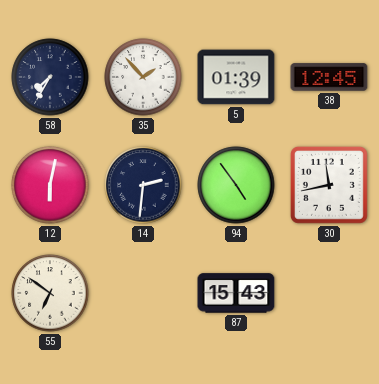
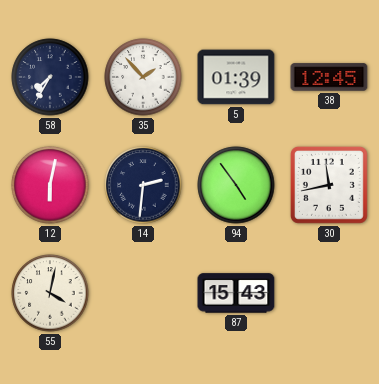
55: 6:51 -> 4:02 (50, 293)
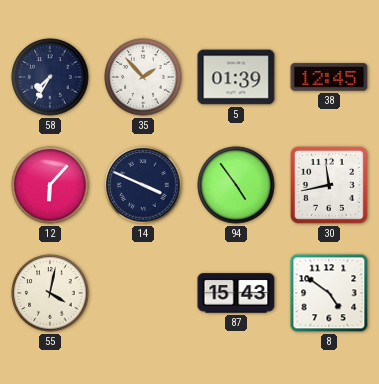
12: 6:02 -> 6:07 (50, 185)
14: 2:31 -> 3:49 (143, 185)
8: none -> 4:51 (329, 293)
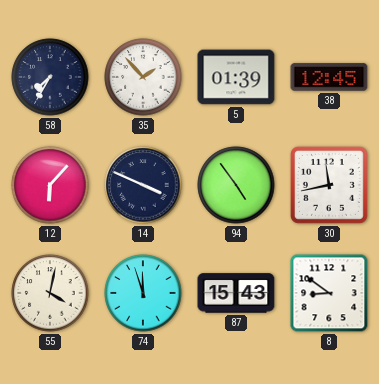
74: none -> 11:57 (143, 293)
8: 4:51 -> 8:51 (329, 293)
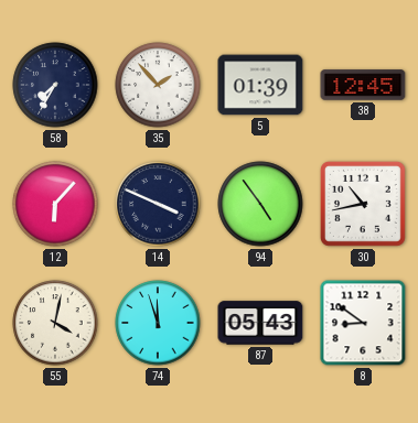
30: 11:43 -> 10:43 (363, 204)
87: 15:43 -> 05:43 (260, 323)
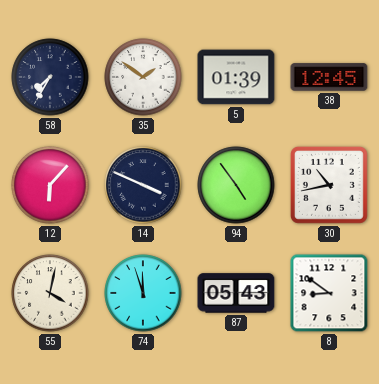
35: 1:53 -> 1:51 (143, 77)
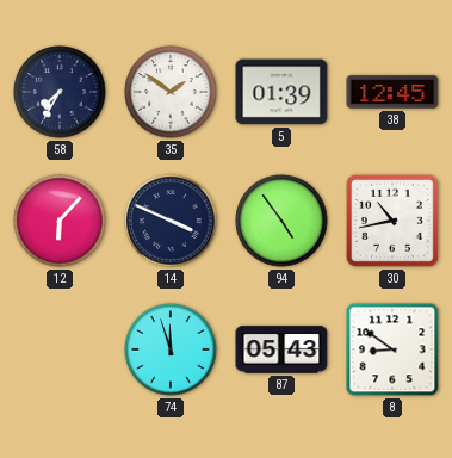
55: 4:02 -> none (50, 293)
